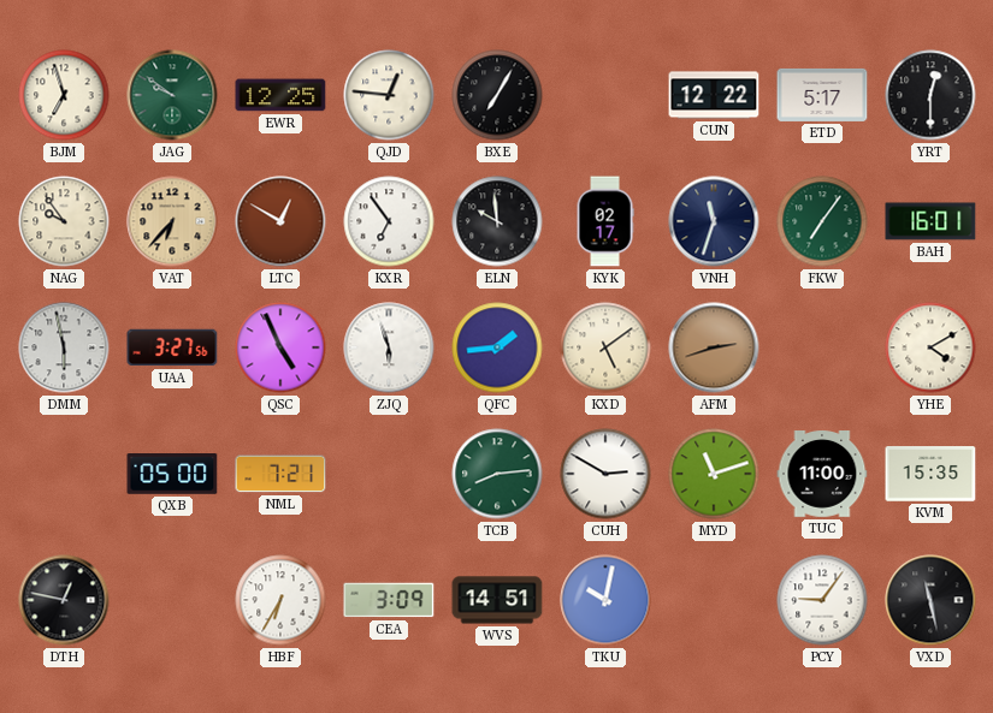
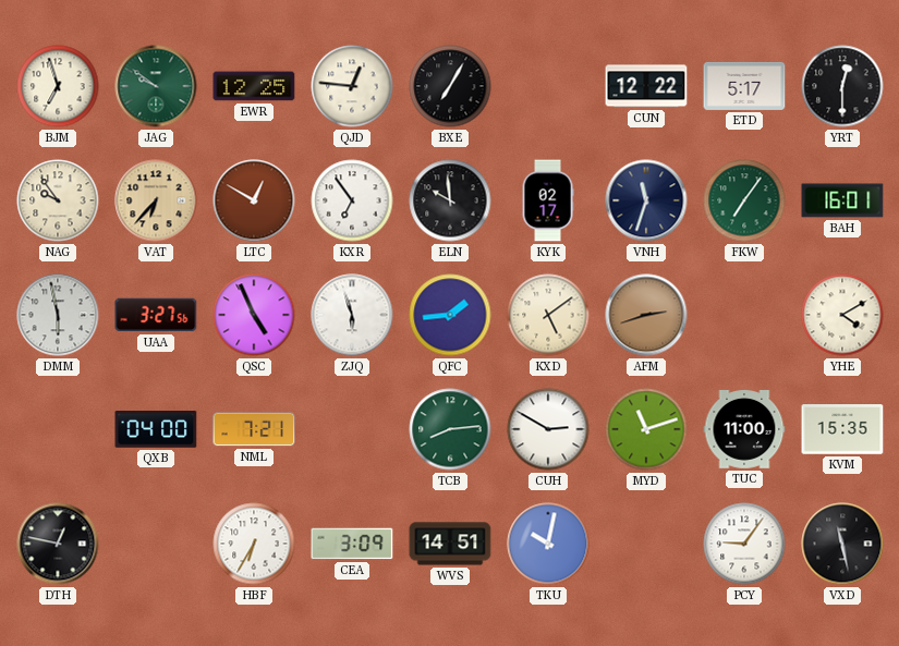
QXB: 05:00 -> 04:00 (156, 430)
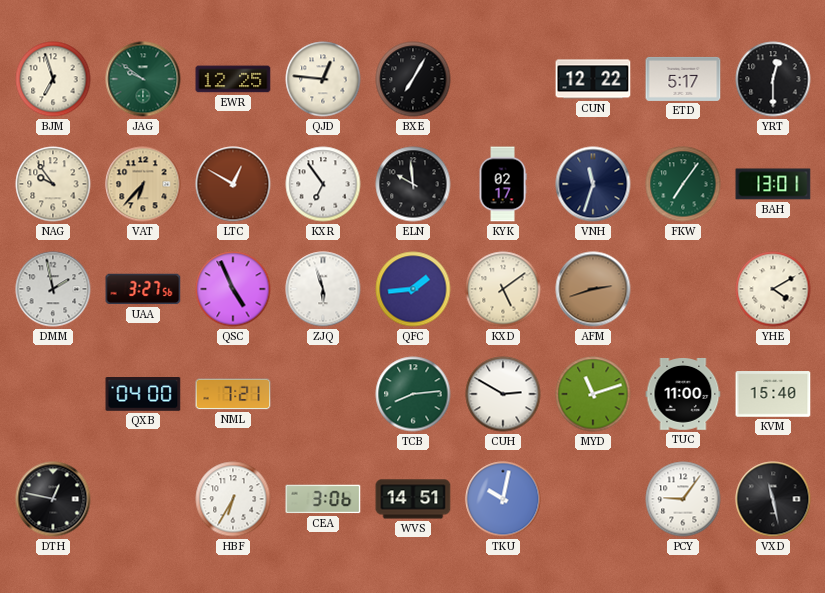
BAH: 16:01 -> 13:01 (773, 184)
DMM: 5:58 -> 1:58 (53, 289)
KVM: 15:35 -> 15:40 (773, 394)
CEA: 3:09 -> 3:06 (323, 499)
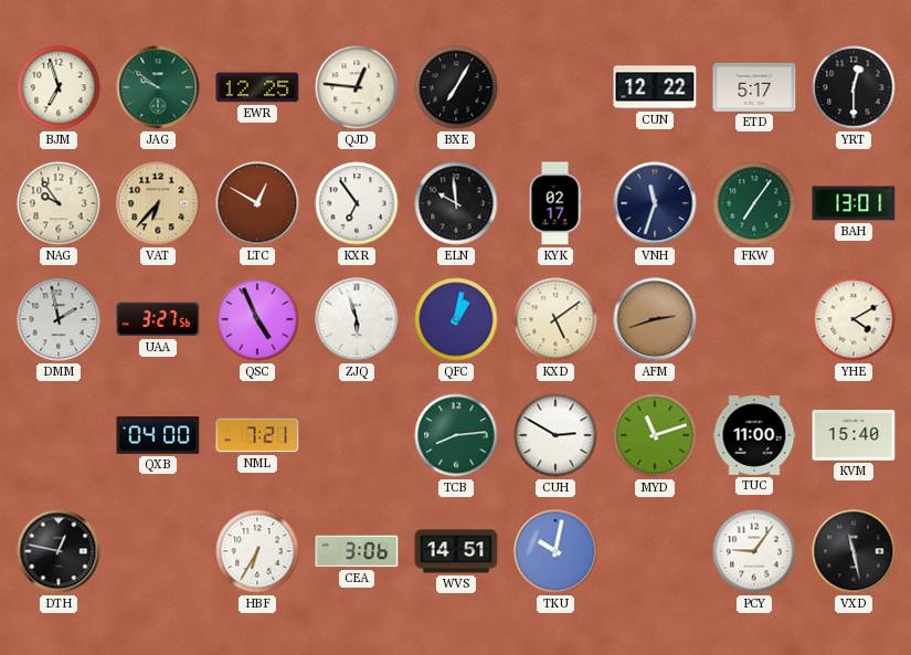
QFC: 1:44 -> 1:02 (456, 319)
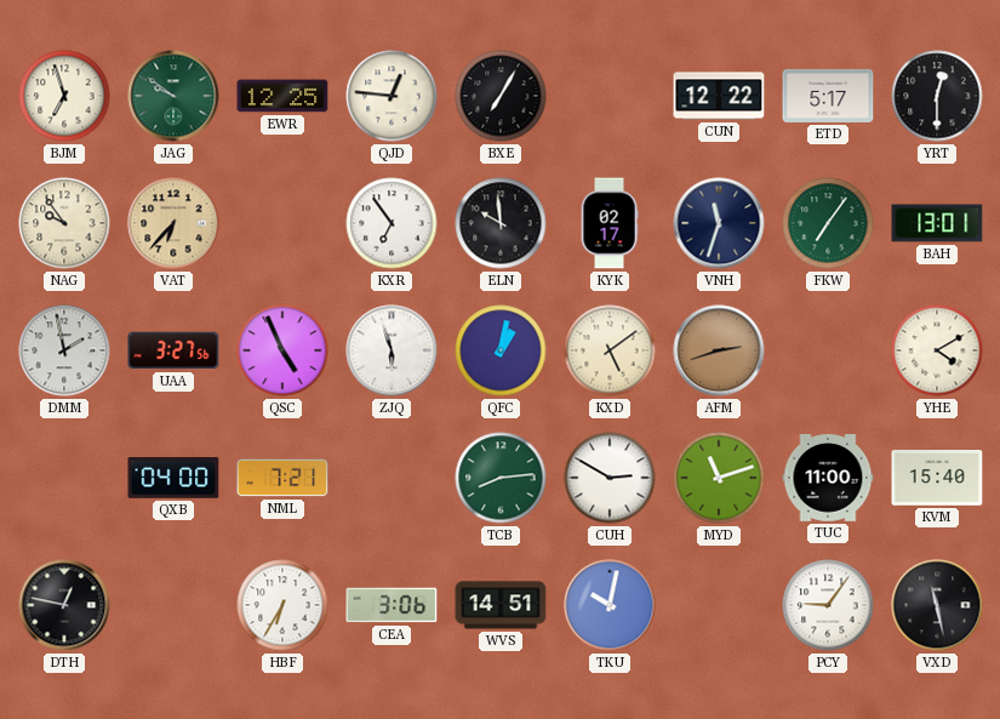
LTC: 12:50 -> none (257, 203)
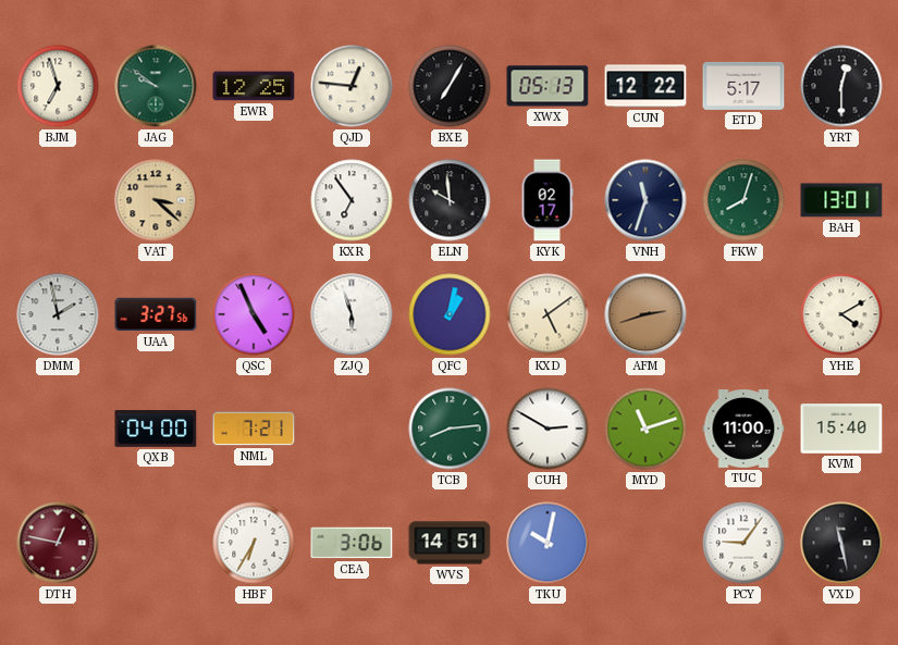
XWX: none -> 05:13 (548, 86)
NAG: 9:54 -> none (64, 223)
VAT: 6:37 -> 3:22 (156, 200)
FKW: 7:06 -> 8:03 (743, 200)
DTH dial: black -> burgundy (58, 543)
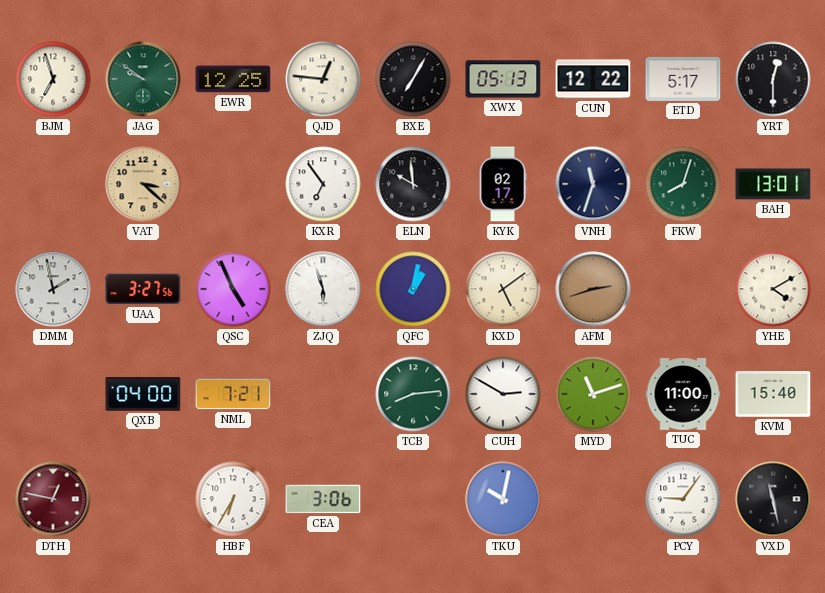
WVS: 14:51 -> none (450, 543)
